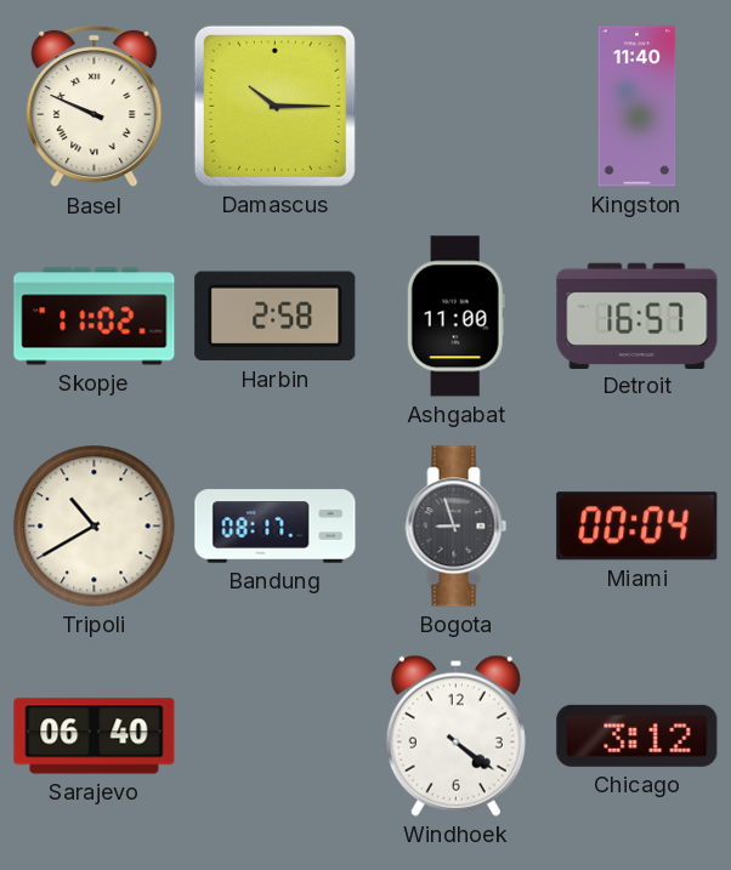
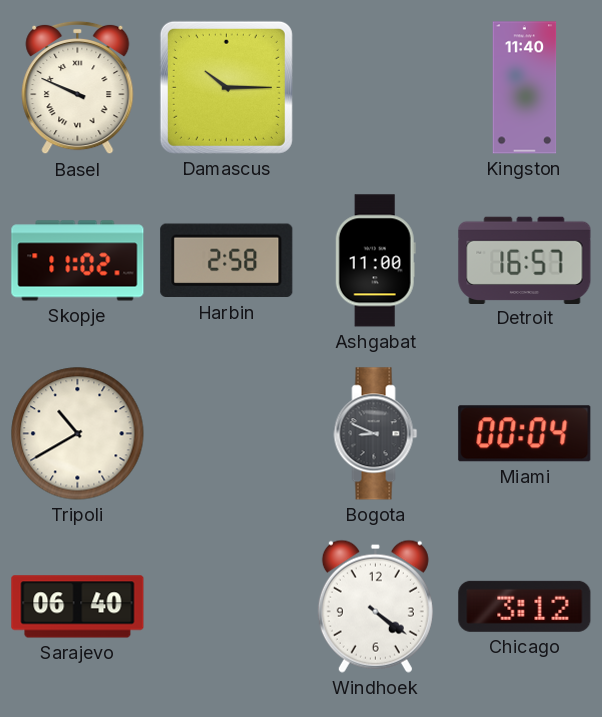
Bandung: 08:17 -> none (276, 527)
Bogota: 8:57 -> 8:49 (376, 434)
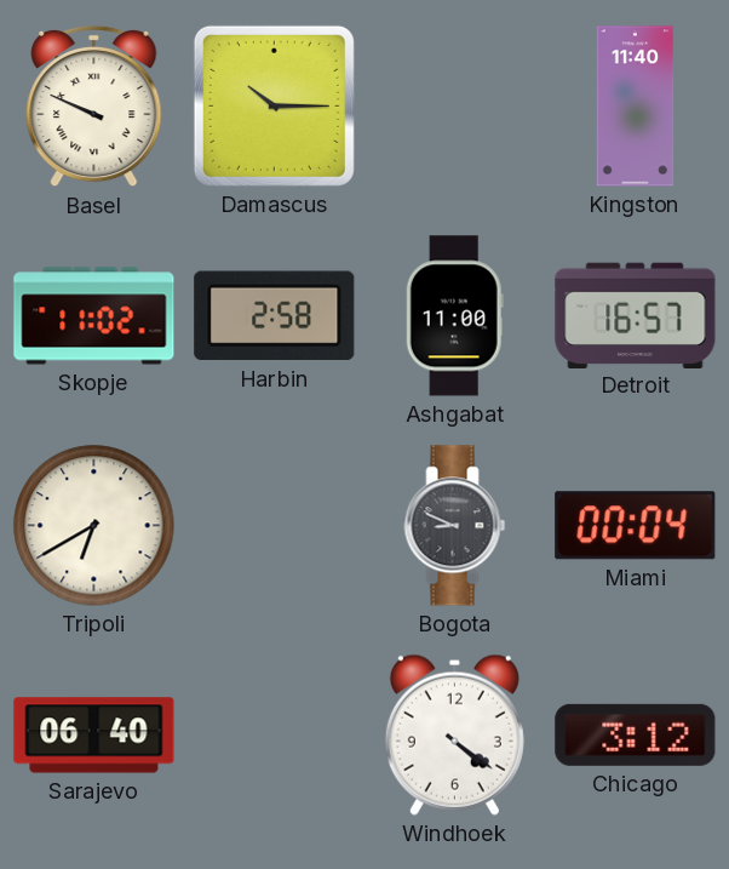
Tripoli: 10:40 -> 6:40 (94, 526)
